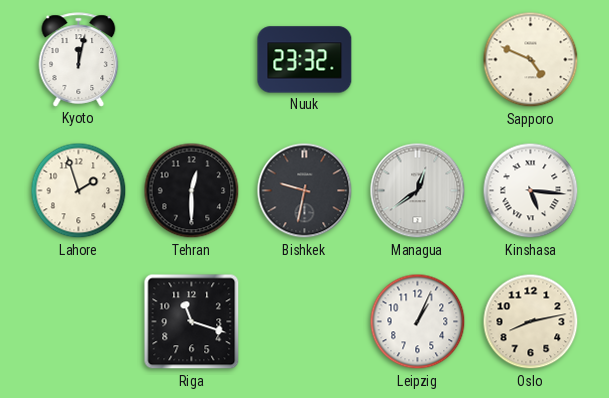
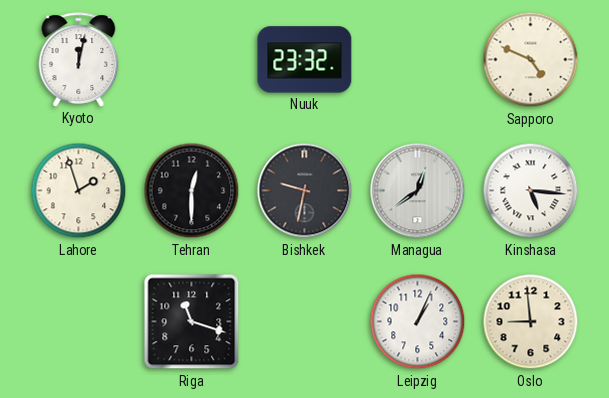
Oslo: 8:13 -> 8:59 (531, 322)
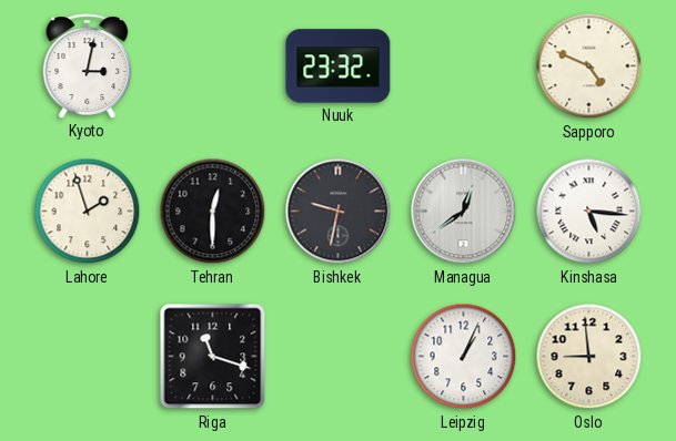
Kyoto: 12:02 -> 3:02 (88, 66)
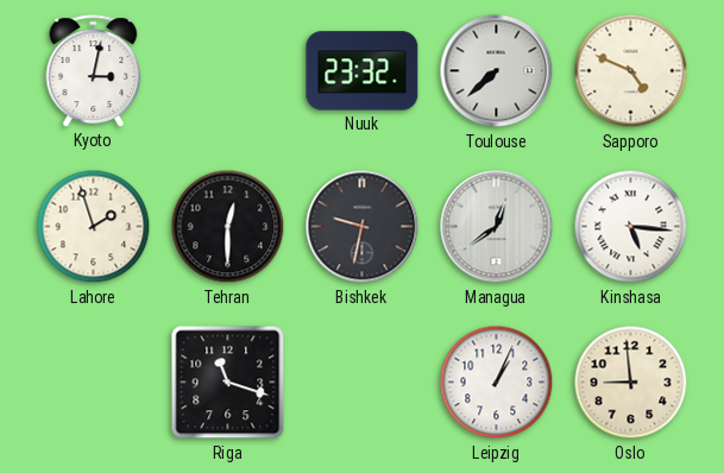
Toulouse: none -> 7:38 (497, 71)
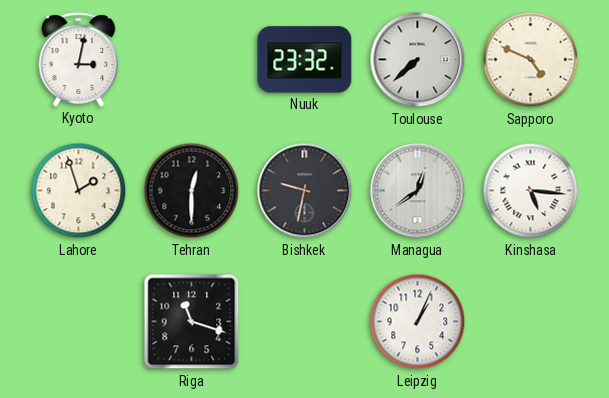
Oslo: 8:59 -> none (631, 383)
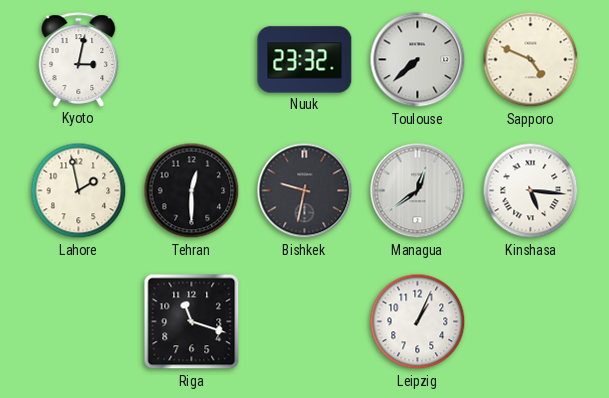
Lahore: 1:57 -> 1:58 (79, 191)
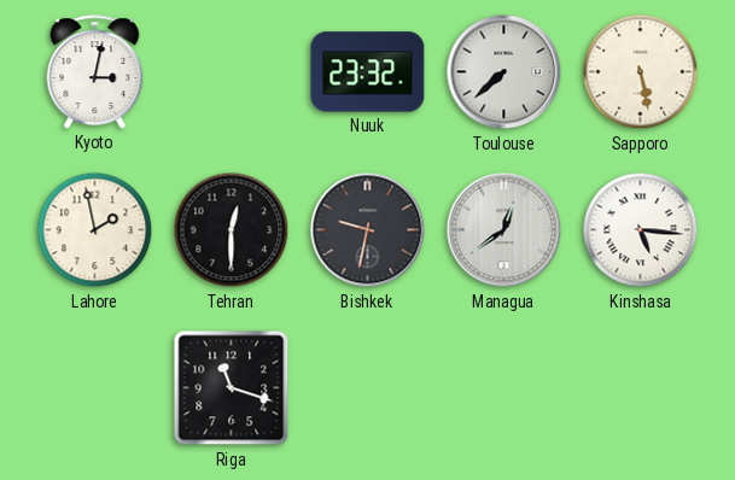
Sapporo: 4:49 -> 5:28 (641, 72)
Leipzig: 1:04 -> none (418, 322)
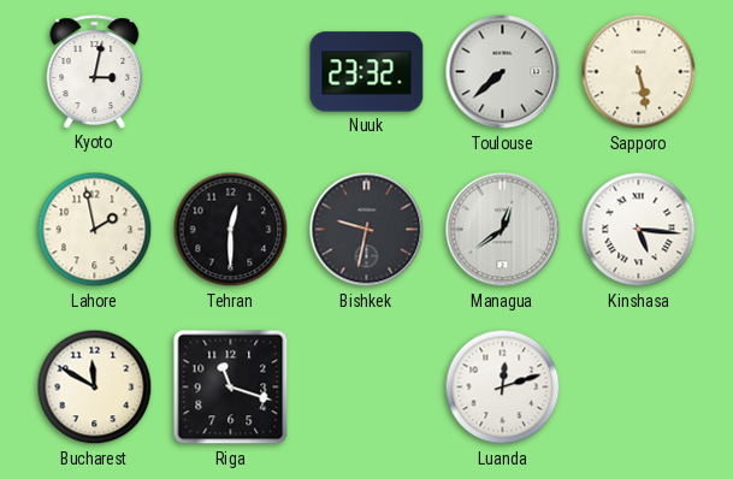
Bucharest: none -> 11:50 (95, 388)
Luanda: none -> 12:12 (503, 388)
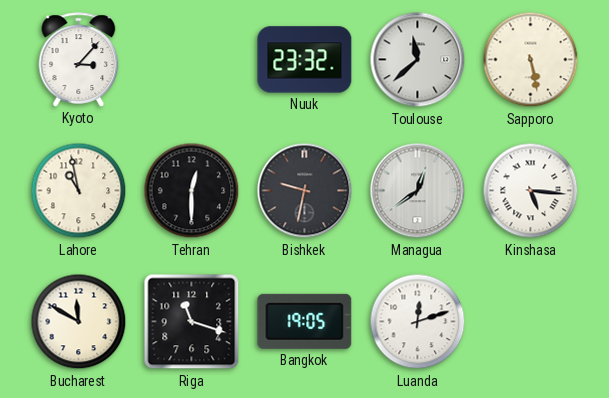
Kyoto: 3:02 -> 3:07 (79, 60)
Toulouse: 7:38 -> 11:38 (418, 60)
Lahore: 1:58 -> 10:58 (79, 191)
Bangkok: none -> 19:05 (305, 321)
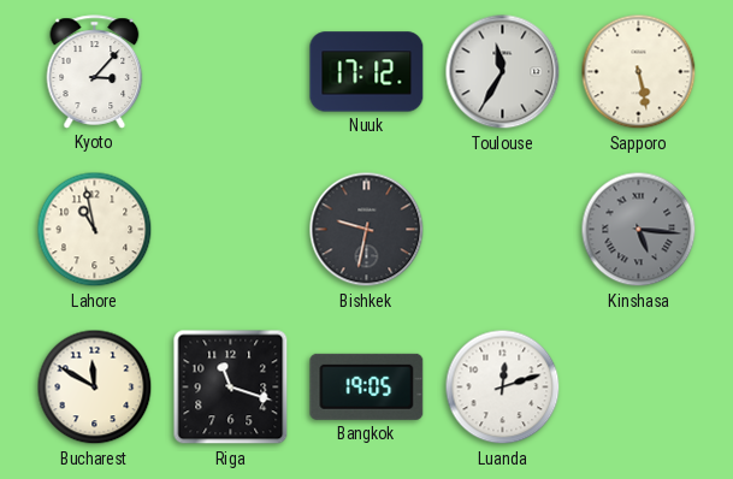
Nuuk: 23:32 -> 17:12 (367, 72)
Toulouse: 11:38 -> 11:35 (503, 72)
Tehran: 12:30 -> none (192, 191)
Managua: 12:39 -> none (418, 191)
Kinshasa dial: white -> grey (639, 230)
